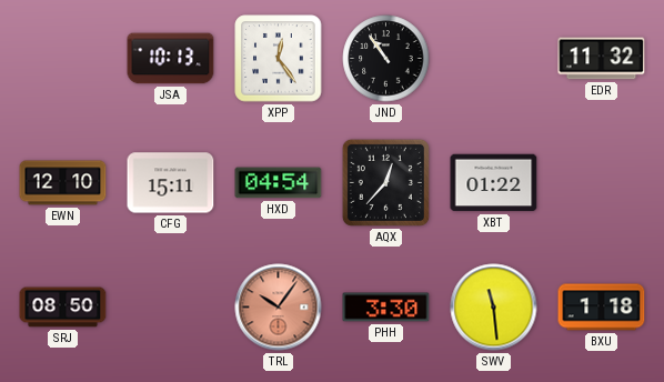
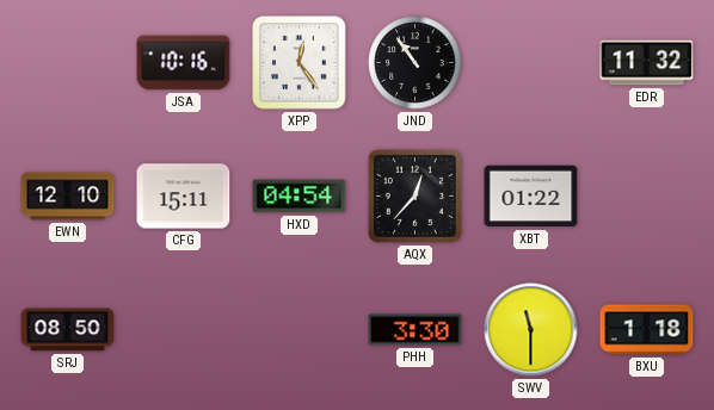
JSA: 10:13 -> 10:16 (184, 63)
TRL: 10:06 -> none (279, 308)
SWV: 11:29 -> 11:30 (531, 330)
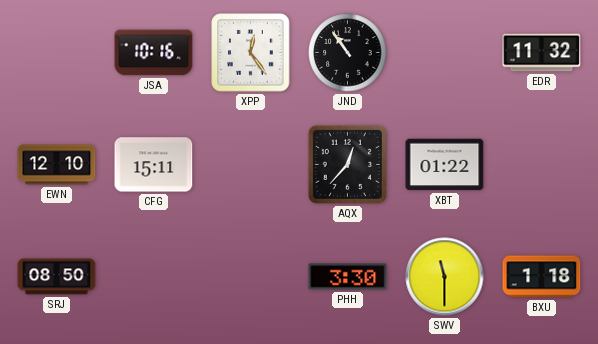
HXD: 04:54 -> none (300, 197)
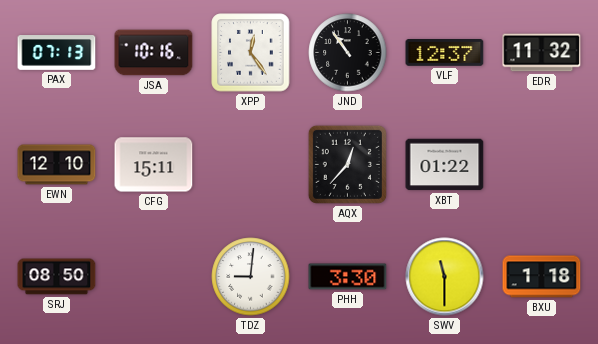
PAX: none -> 07:13 (57, 53)
VLF: none -> 12:37 (445, 53)
TDZ: none -> 9:01 (251, 277)
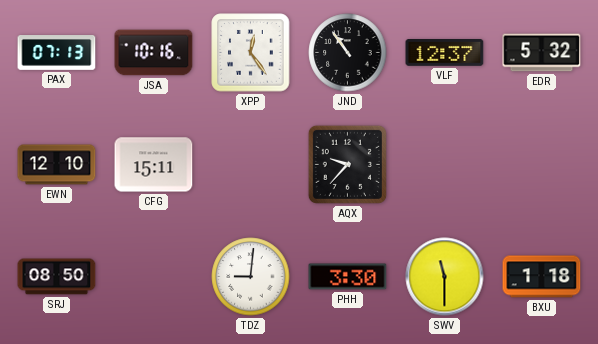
EDR: 11:32 -> 5:32 (542, 53)
AQX: 12:37 -> 9:37 (347, 164)
XBT: 01:22 -> none (445, 165)
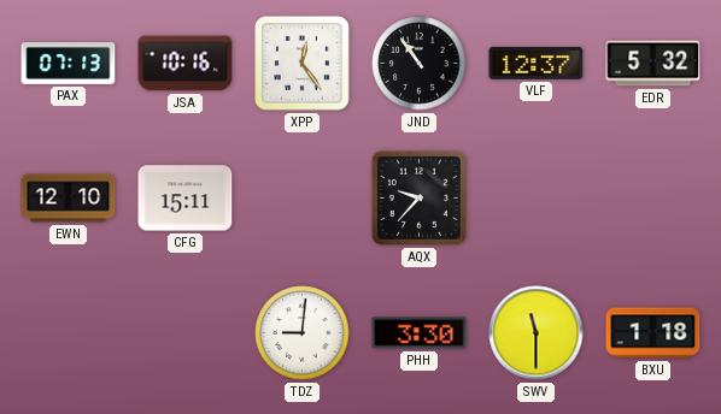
SRJ: 08:50 -> none (57, 277)
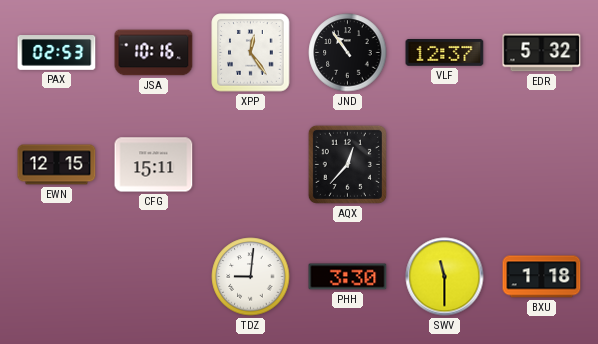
PAX: 07:13 -> 02:53 (57, 53)
EWN: 12:10 -> 12:15 (57, 165)
AQX: 9:37 -> 12:37 (347, 164)
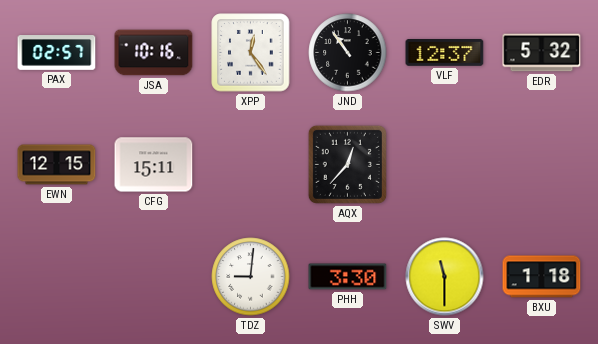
PAX: 02:53 -> 02:57 (57, 53)
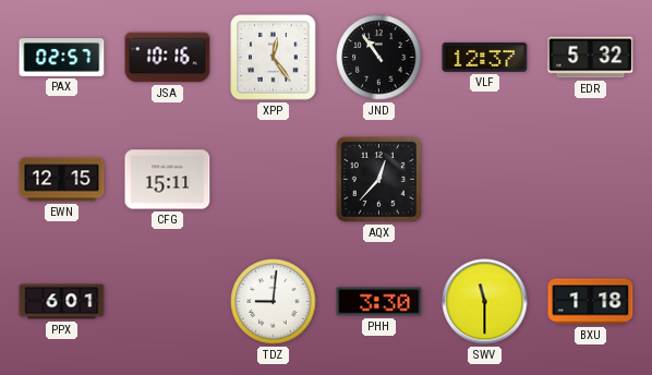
PPX: none -> 6:01 (62, 302)
